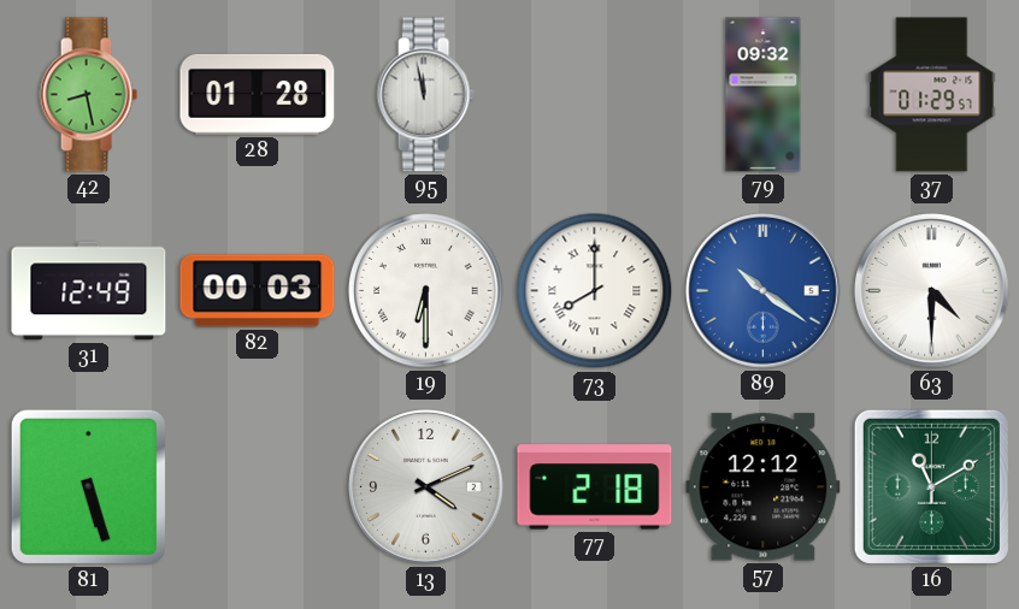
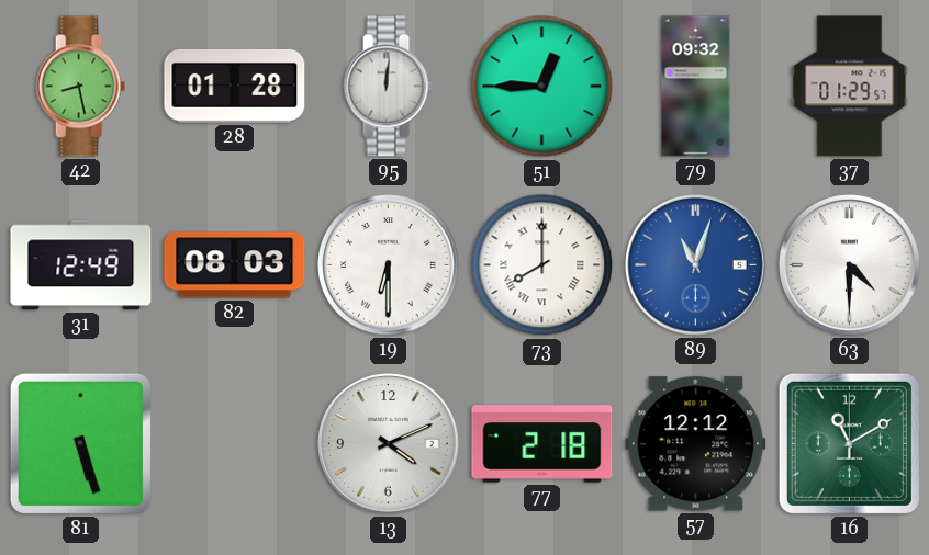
95: 11:58 -> 12:01 (388, 87)
51: none -> 12:45 (542, 87)
82: 00:03 -> 08:03 (235, 265)
89: 10:21 -> 11:03 (696, 265)
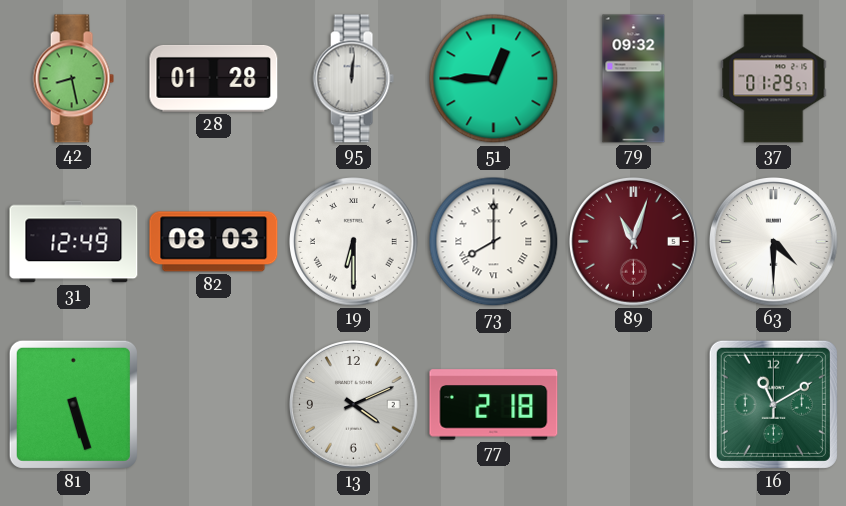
89 dial: blue -> burgundy (634, 242)
57: 12:12 -> none (696, 444)
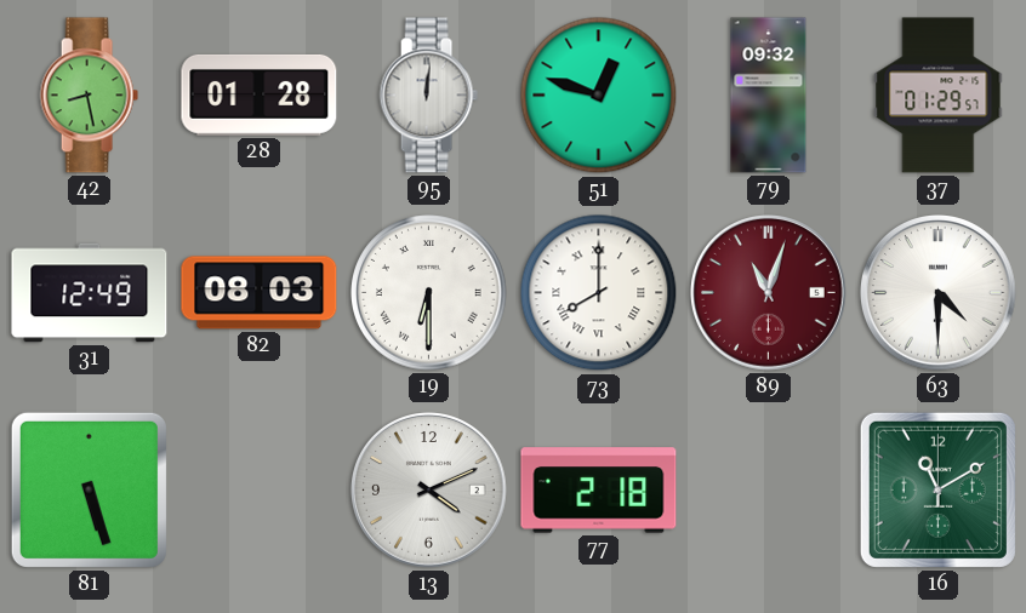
51: 12:45 -> 12:48 (599, 96)
